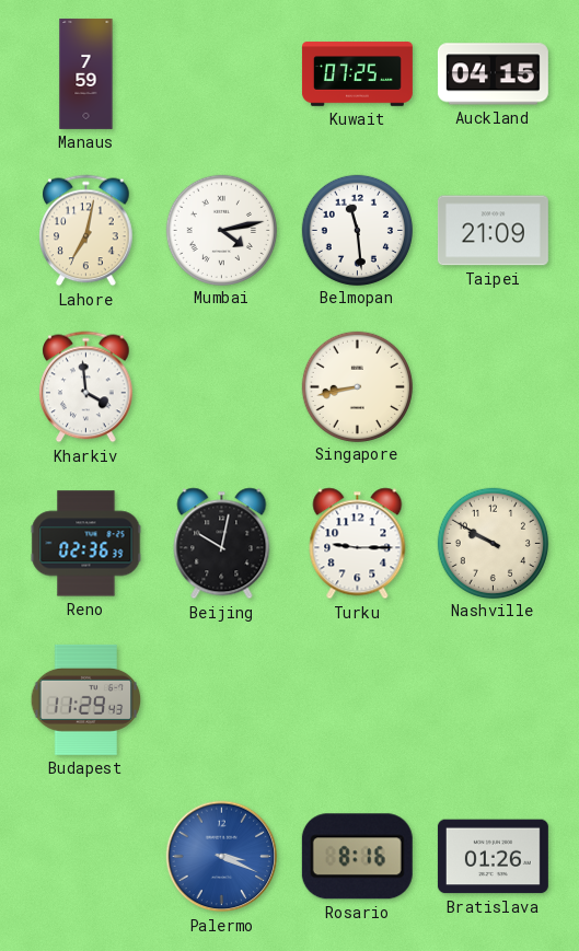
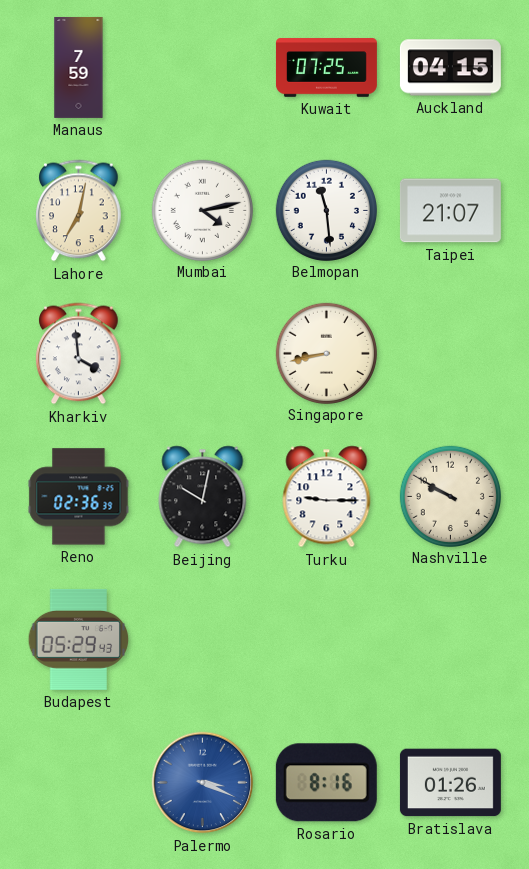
Taipei: 21:09 -> 21:07 (450, 211)
Budapest: 11:29 -> 05:29 (79, 639)
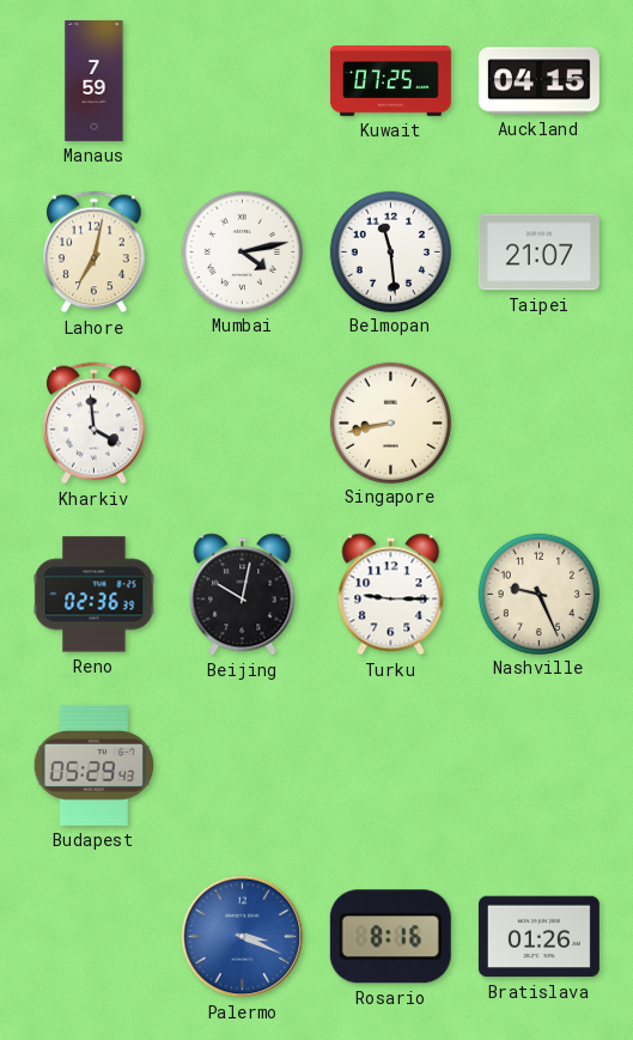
Nashville: 9:50 -> 9:26 (538, 594)
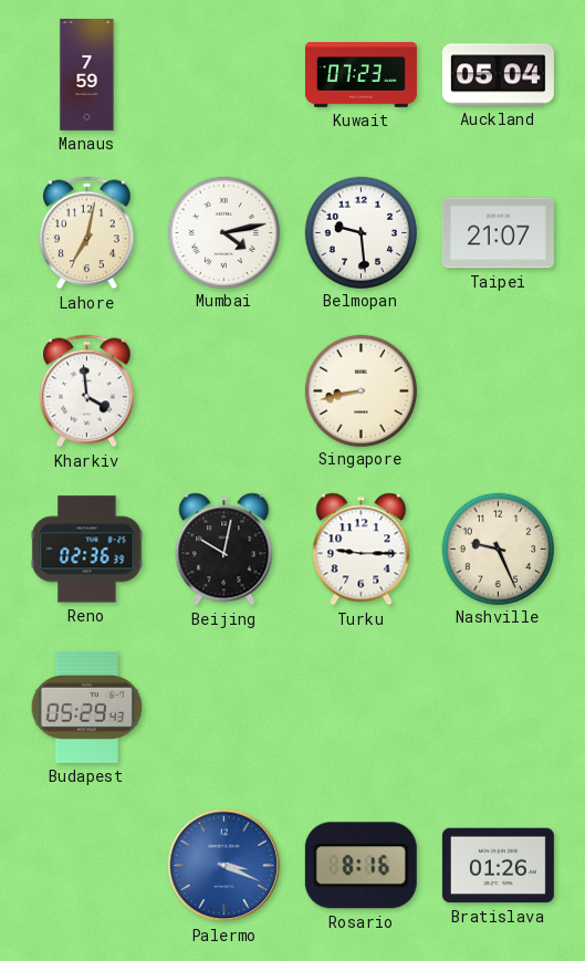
Kuwait: 07:25 -> 07:23 (361, 75)
Auckland: 04:15 -> 05:04 (498, 75)
Belmopan: 11:29 -> 9:29 (361, 232)
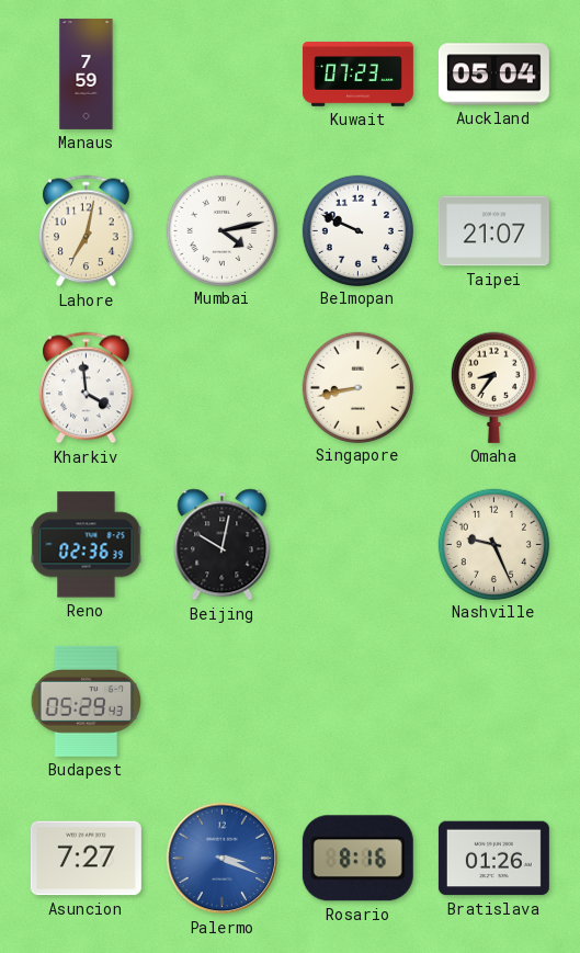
Belmopan: 9:29 -> 9:49 (357, 230)
Omaha: none -> 8:36 (493, 387)
Turku: 9:15 -> none (362, 550)
Asuncion: none -> 7:27 (86, 859)
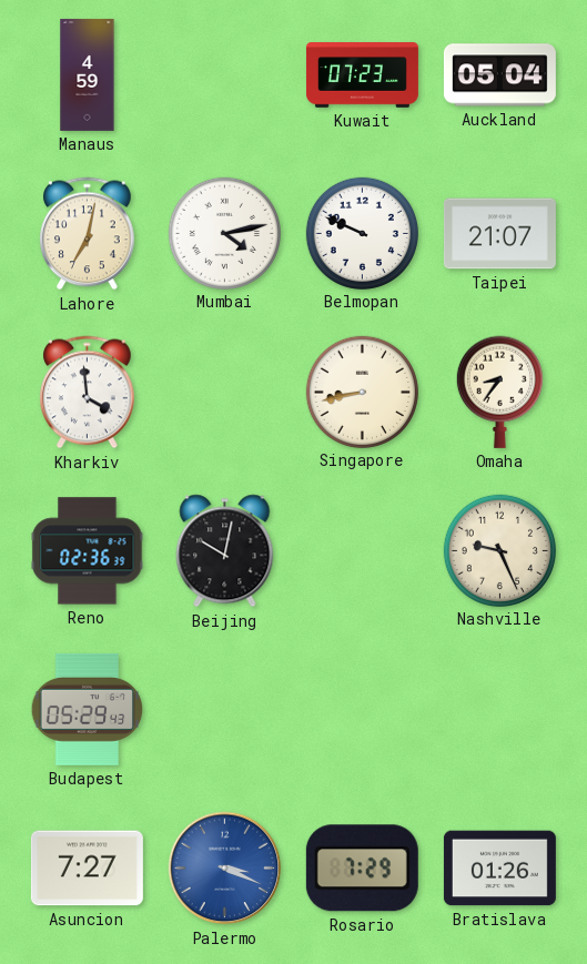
Manaus: 7:59 -> 4:59 (88, 74)
Rosario: 8:16 -> 7:29 (362, 869)
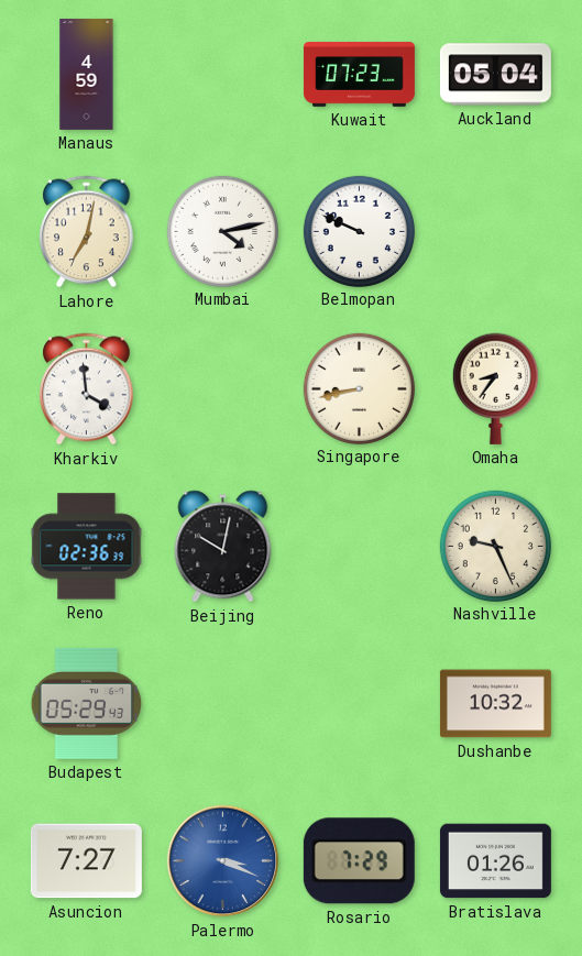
Taipei: 21:07 -> none (499, 234)
Dushanbe: none -> 10:32 (495, 704)
